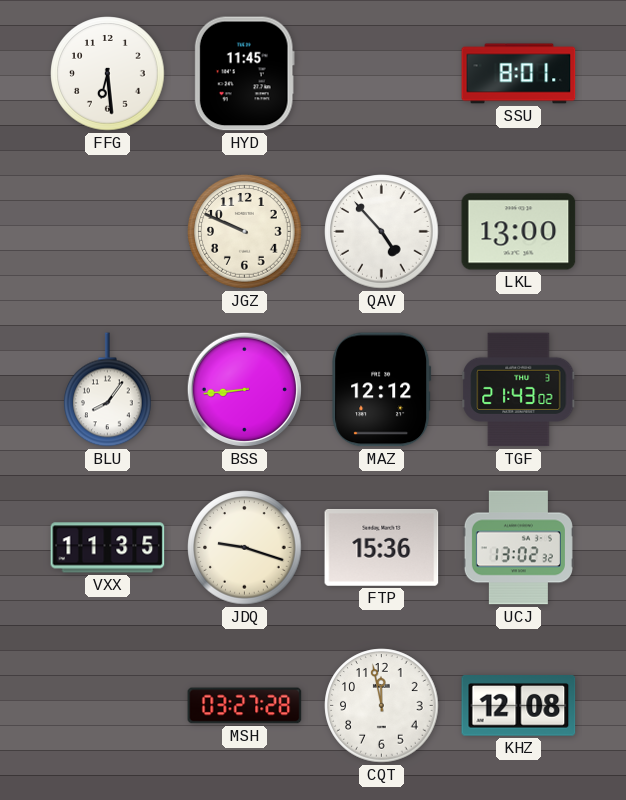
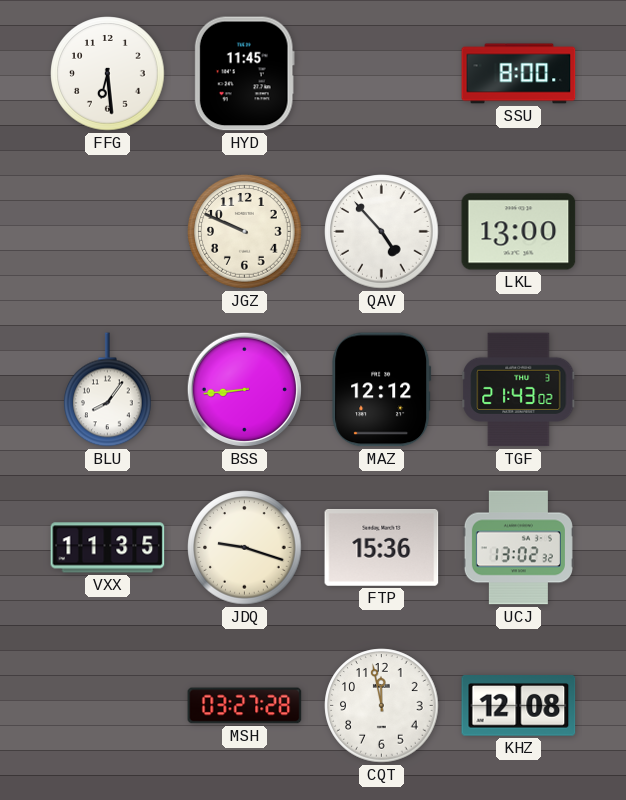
SSU: 8:01 -> 8:00 (519, 74)
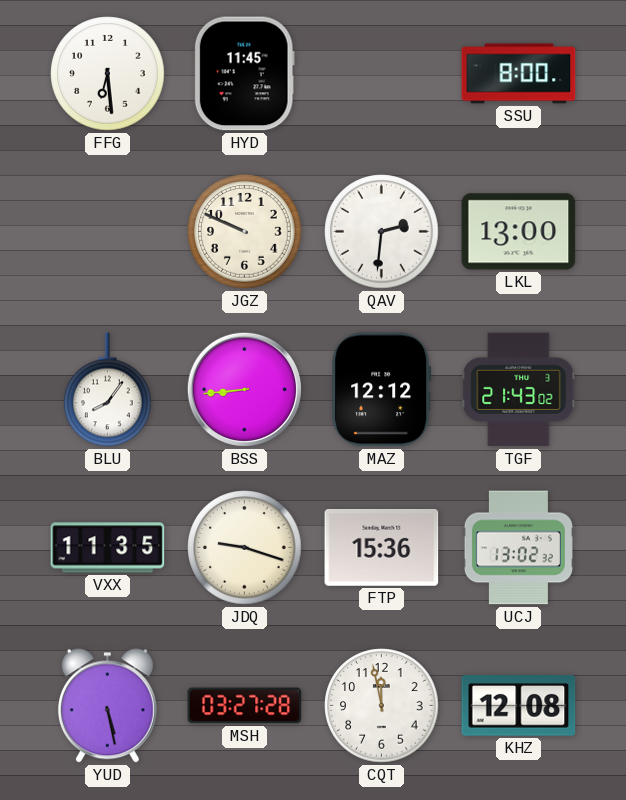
QAV: 4:53 -> 2:31 (382, 232)
YUD: none -> 5:28 (107, 706)
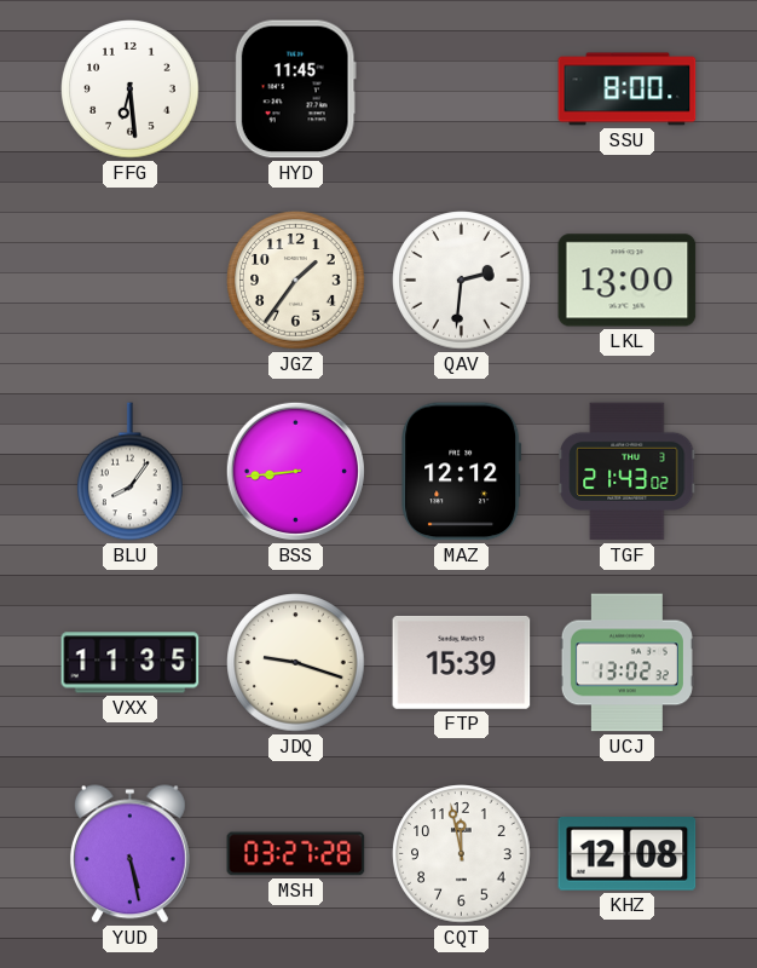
JGZ: 9:49 -> 1:36 (296, 281)
FTP: 15:36 -> 15:39 (462, 662)
